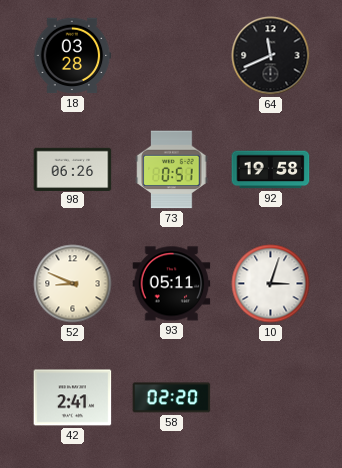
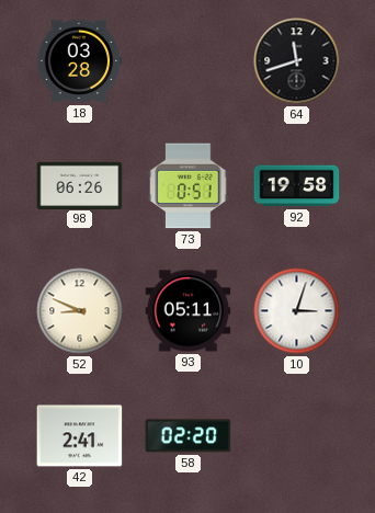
64: 11:41 -> 11:42 (297, 61)
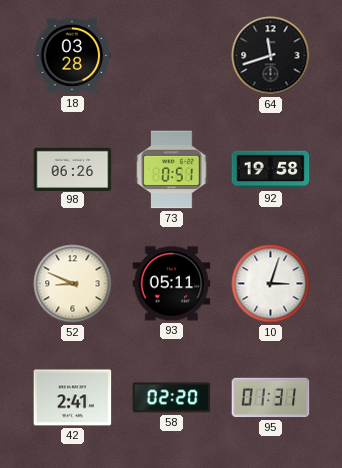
95: none -> 01:31 (271, 398)
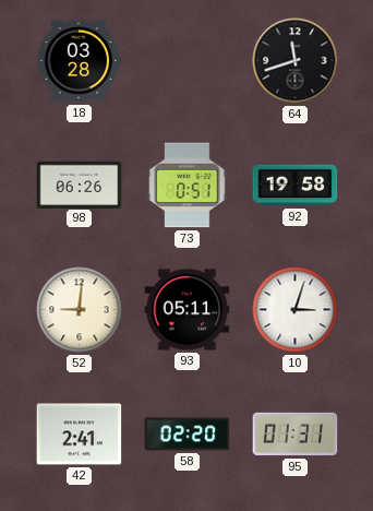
52: 8:49 -> 9:01 (80, 310)
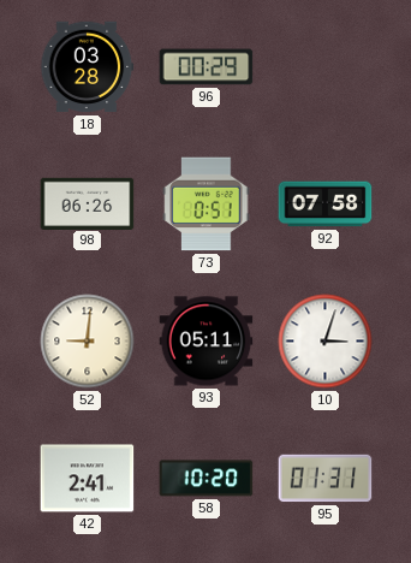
96: none -> 00:29 (207, 67)
64: 11:42 -> none (296, 61)
92: 19:58 -> 07:58 (326, 205)
58: 02:20 -> 10:20 (207, 479)
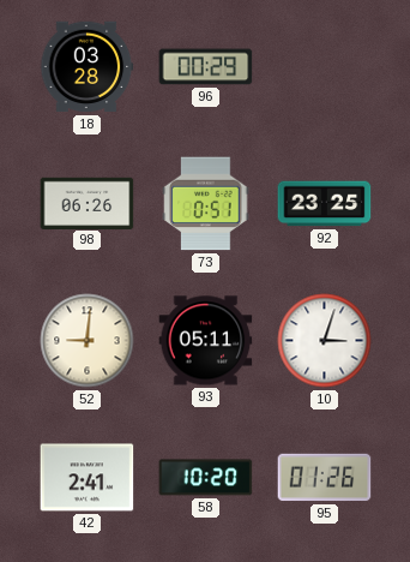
92: 07:58 -> 23:25 (325, 204)
95: 01:31 -> 01:26 (325, 478)
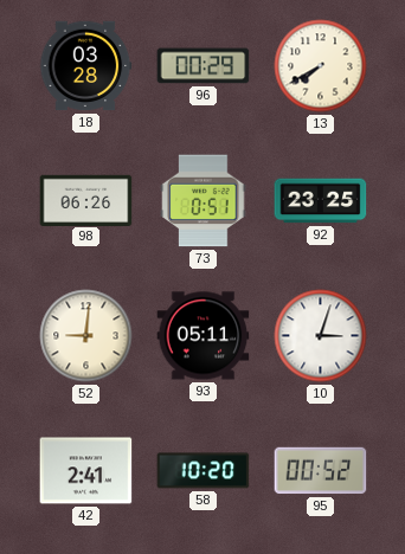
13: none -> 7:40 (321, 66)
95: 01:26 -> 00:52 (321, 471)
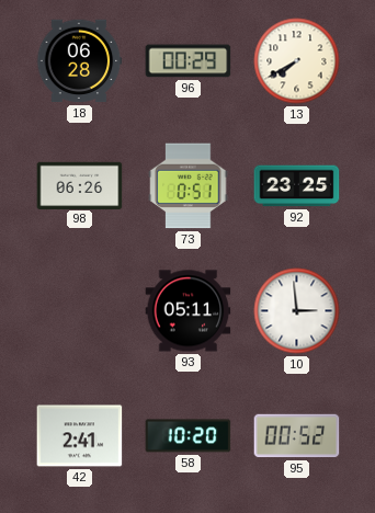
18: 03:28 -> 06:28 (80, 61)
52: 9:01 -> none (86, 336)
10: 3:03 -> 2:59 (297, 311)
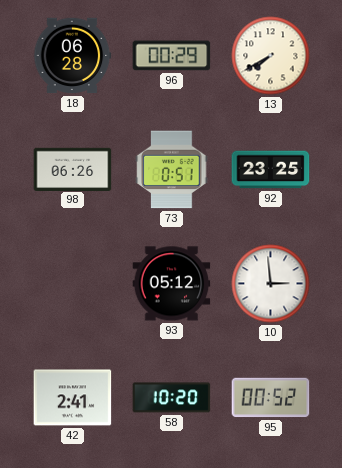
93: 05:11 -> 05:12 (172, 284)
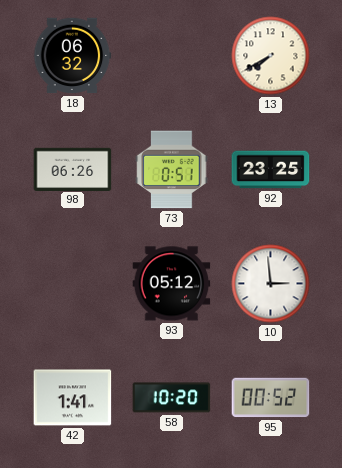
18: 06:28 -> 06:32 (73, 56)
96: 00:29 -> none (172, 56)
42: 2:41 -> 1:41 (73, 398)
